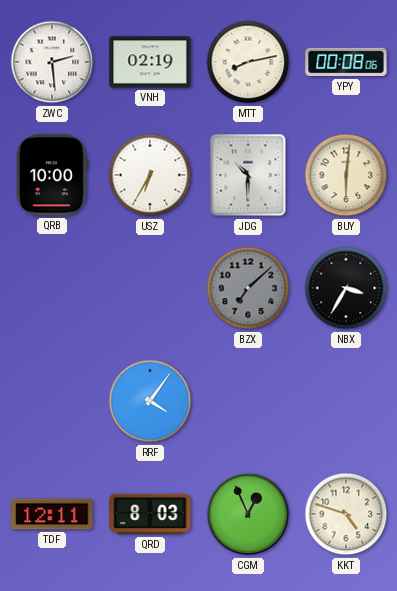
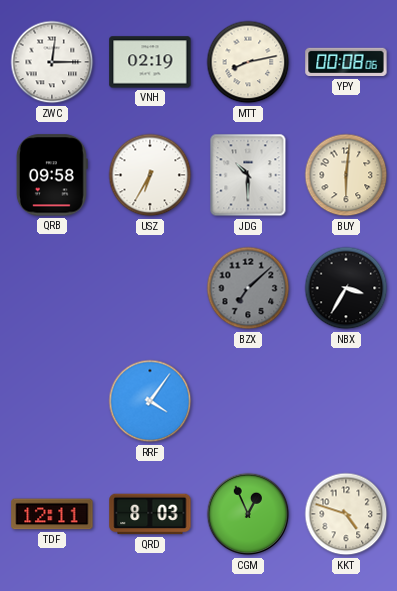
ZWC: 2:29 -> 12:15 (52, 62)
QRB: 10:00 -> 09:58 (52, 175)
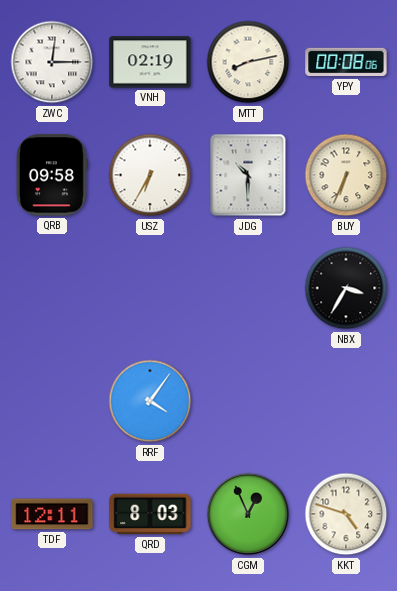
BUY: 6:01 -> 6:34 (346, 175)
BZX: 7:08 -> none (248, 288)
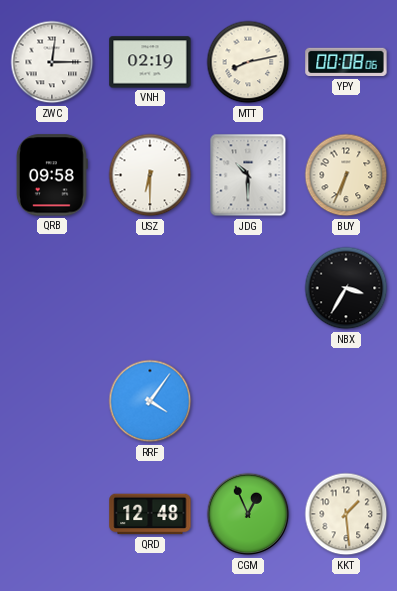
USZ: 6:35 -> 6:30 (150, 175)
TDF: 12:11 -> none (52, 514)
QRD: 8:03 -> 12:48 (150, 514)
KKT: 4:48 -> 1:29 (346, 514)
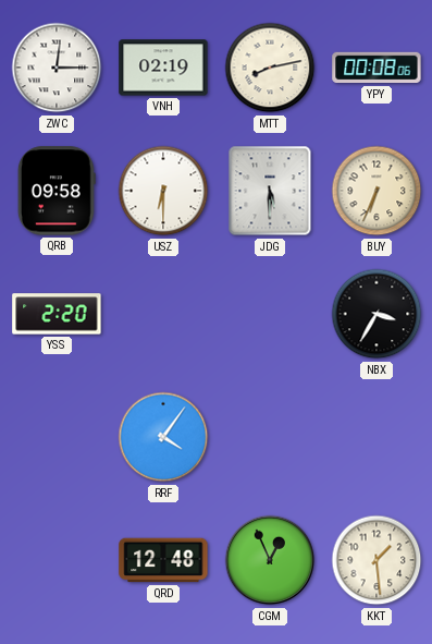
JDG: 10:30 -> 5:30 (270, 191)
YSS: none -> 2:20 (57, 314)
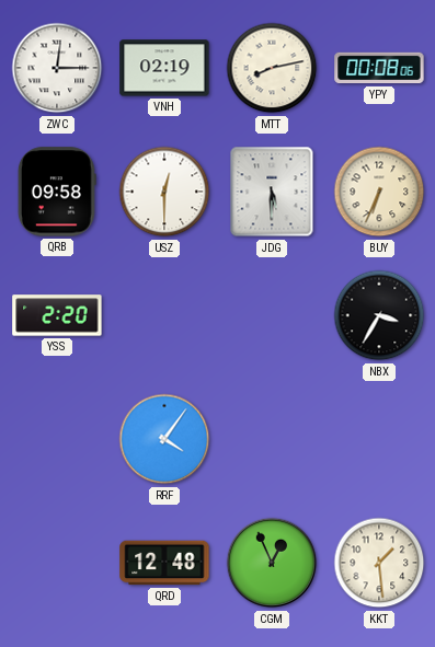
USZ: 6:30 -> 12:30 (164, 192)
